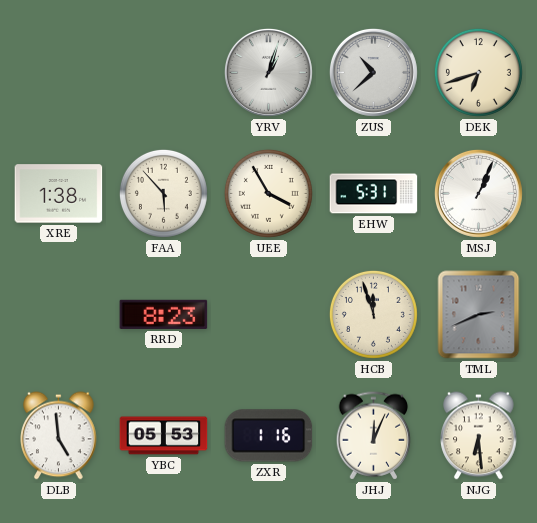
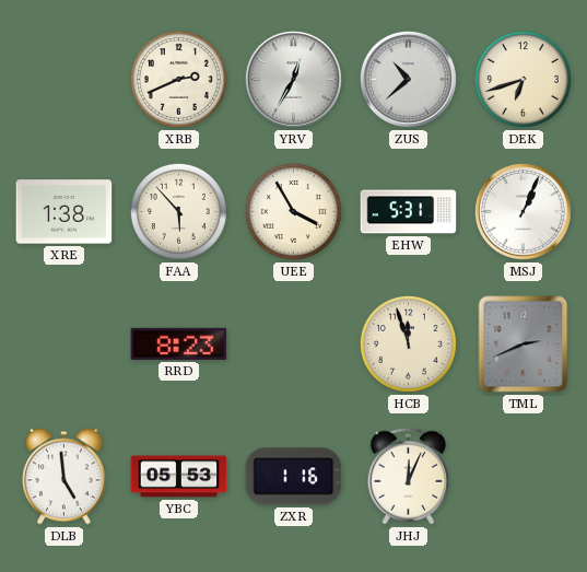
XRB: none -> 2:41 (178, 79)
YRV: 1:03 -> 12:35 (293, 79)
NJG: 6:29 -> none (479, 436)
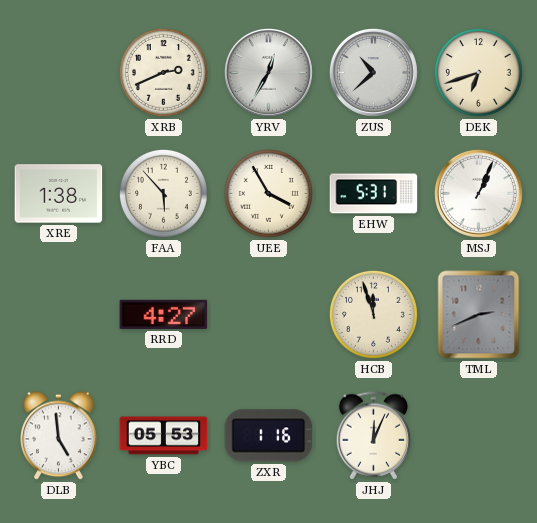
RRD: 8:23 -> 4:27 (164, 314)
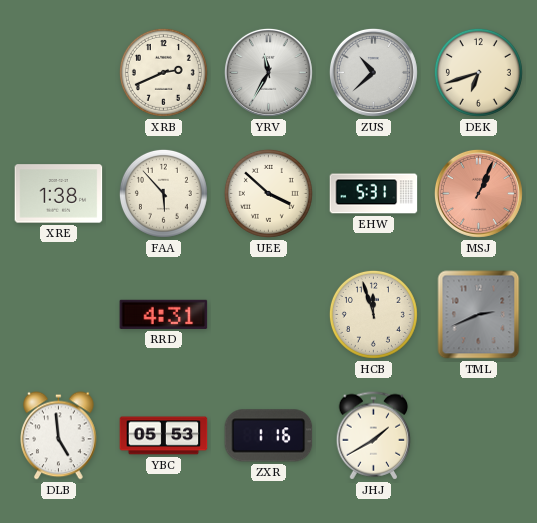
YRV: 12:35 -> 11:35 (268, 72)
UEE: 3:55 -> 3:52 (268, 193)
MSJ dial: white -> salmon (478, 193)
RRD: 4:27 -> 4:31 (164, 314)
JHJ: 12:04 -> 1:40 (374, 436)
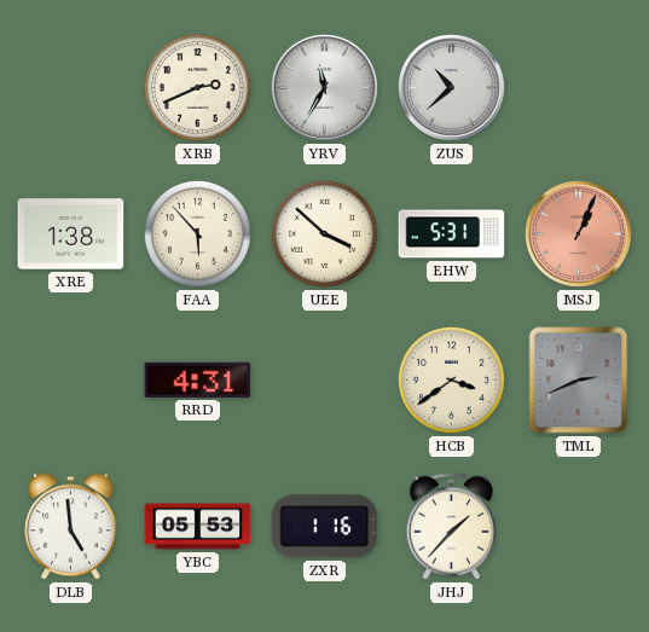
DEK: 6:42 -> none (478, 72)
HCB: 11:57 -> 3:39 (451, 379)
JHJ: 1:40 -> 1:37 (452, 527)
